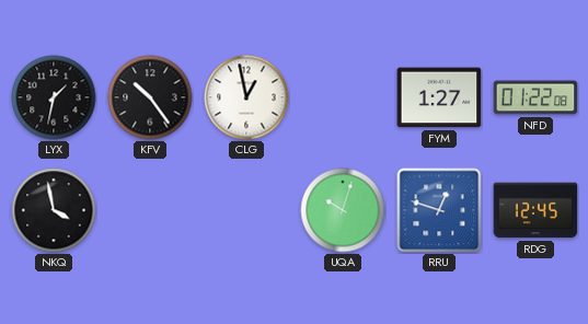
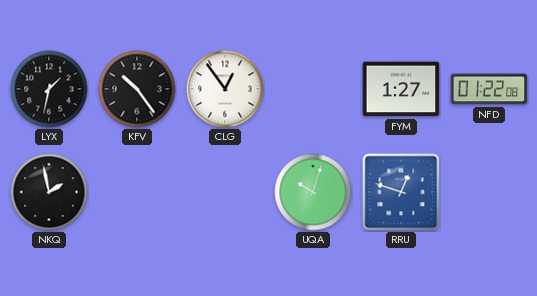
CLG: 12:58 -> 12:54 (225, 89)
NKQ: 3:58 -> 1:58 (49, 192)
RDG: 12:45 -> none (535, 210)
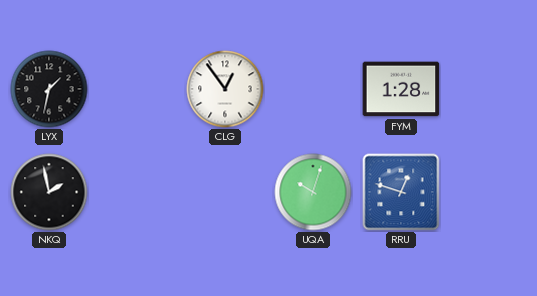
KFV: 10:24 -> none (137, 89)
FYM: 1:27 -> 1:28 (401, 89)
NFD: 01:22 -> none (489, 89)
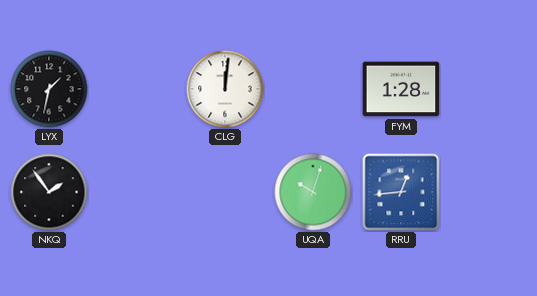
CLG: 12:54 -> 12:01 (225, 89)
NKQ: 1:58 -> 1:54 (49, 192)
RRU: 12:48 -> 12:44 (401, 192)
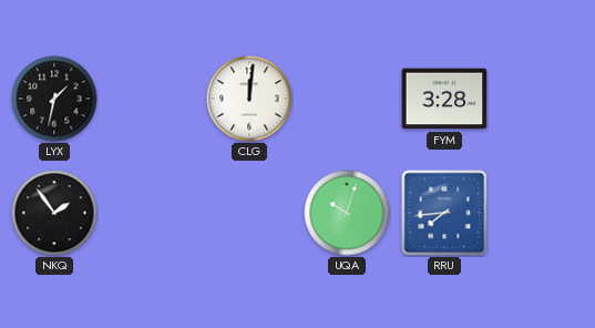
FYM: 1:28 -> 3:28 (444, 99)
RRU: 12:44 -> 7:44 (444, 213)
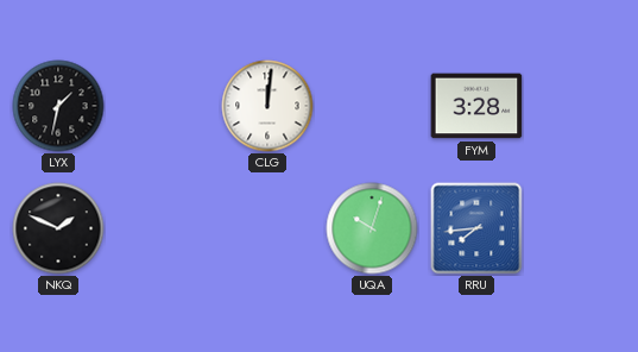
NKQ: 1:54 -> 1:49 (58, 228)
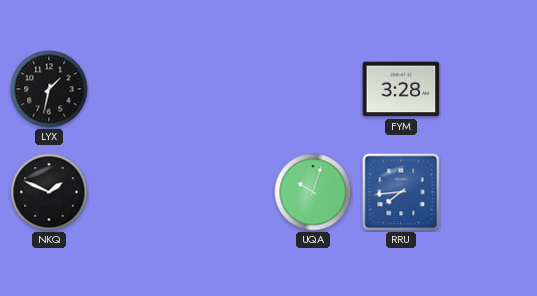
CLG: 12:01 -> none (267, 106)
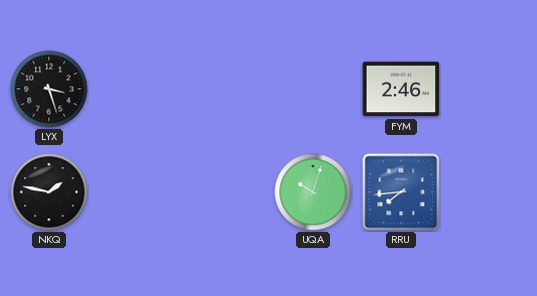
LYX: 1:32 -> 3:27 (49, 89)
FYM: 3:28 -> 2:46 (401, 89)
NKQ: 1:49 -> 1:47 (49, 192)
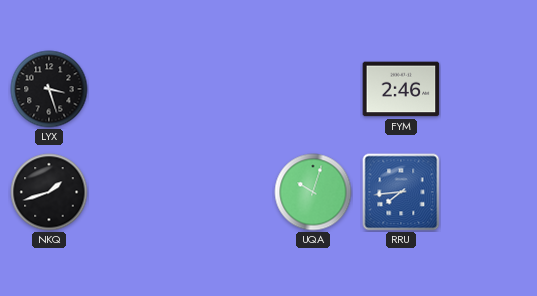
NKQ: 1:47 -> 1:42 (49, 192)
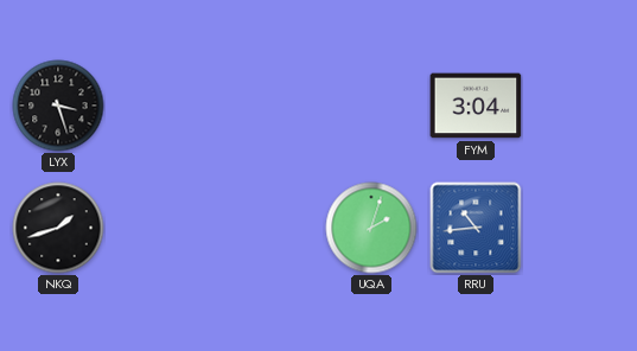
FYM: 2:46 -> 3:04 (476, 106)
UQA: 10:03 -> 2:03 (371, 228)
RRU: 7:44 -> 10:44 (476, 228)
